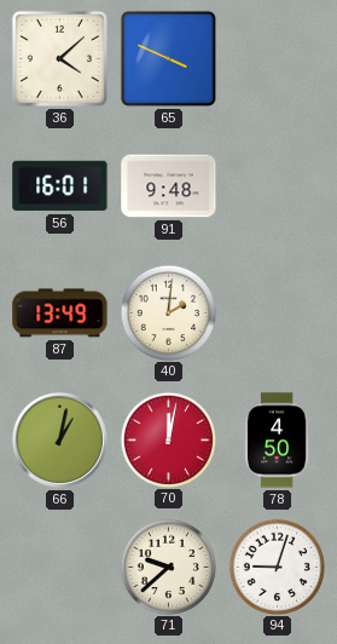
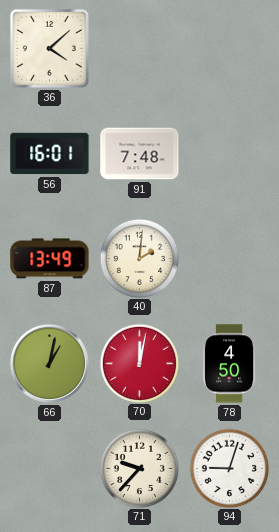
65: 3:49 -> none (168, 58)
91: 9:48 -> 7:48 (140, 154)
71: 9:38 -> 9:37 (139, 468)
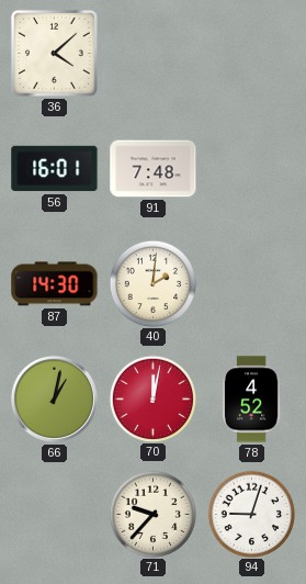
87: 13:49 -> 14:30 (55, 284)
78: 4:50 -> 4:52 (251, 400)
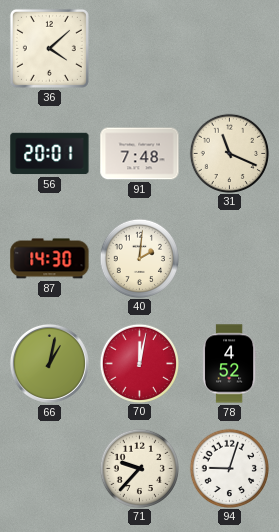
56: 16:01 -> 20:01 (50, 154)
31: none -> 11:19 (229, 153)
